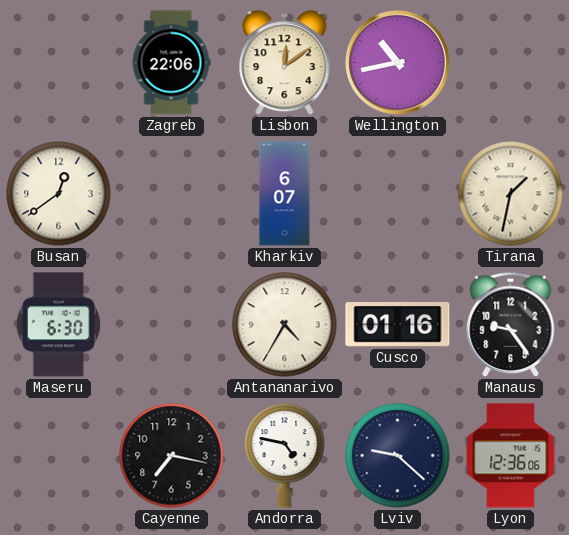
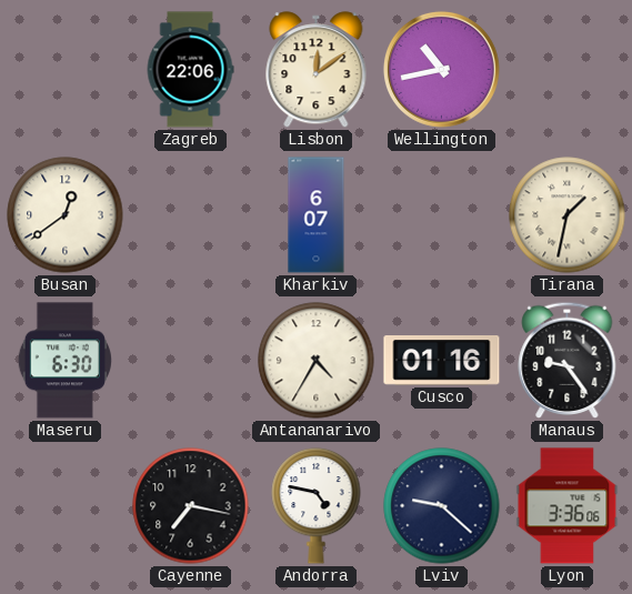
Lyon: 12:36 -> 3:36 (568, 506)
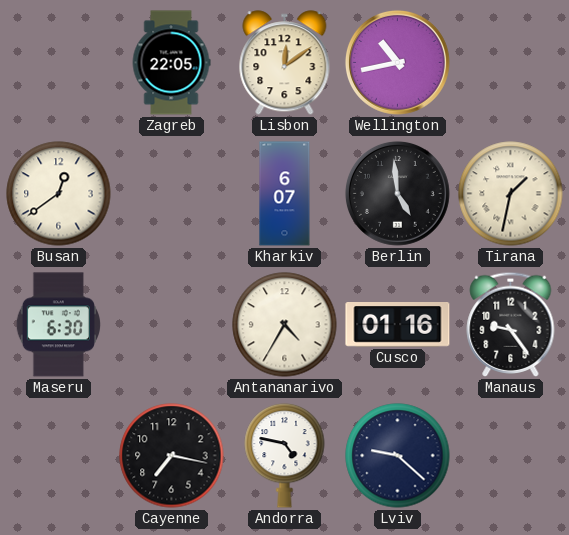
Zagreb: 22:06 -> 22:05 (171, 63)
Berlin: none -> 4:59 (397, 193)
Lyon: 3:36 -> none (568, 506)
